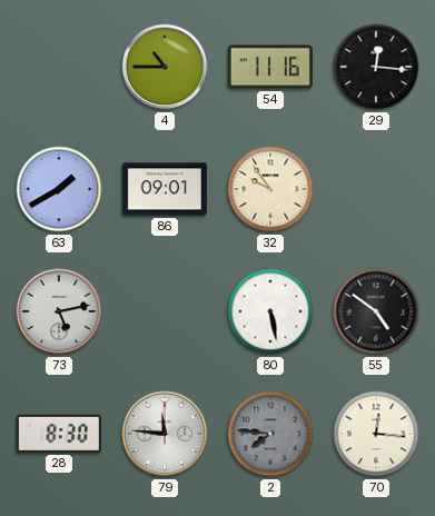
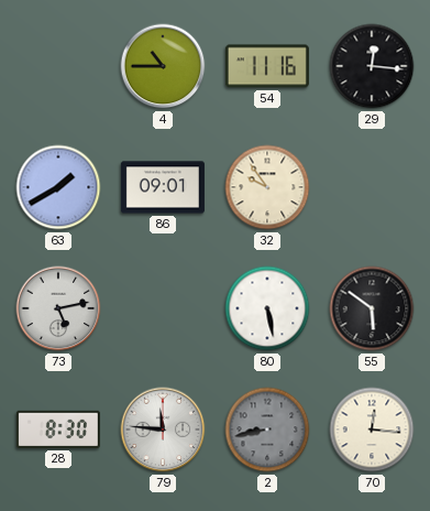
55: 4:51 -> 5:51 (372, 308)
2: 7:46 -> 8:43 (267, 430)
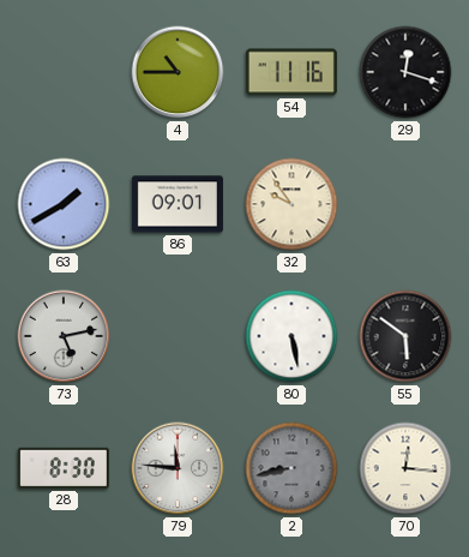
29: 12:16 -> 12:18 (405, 72)
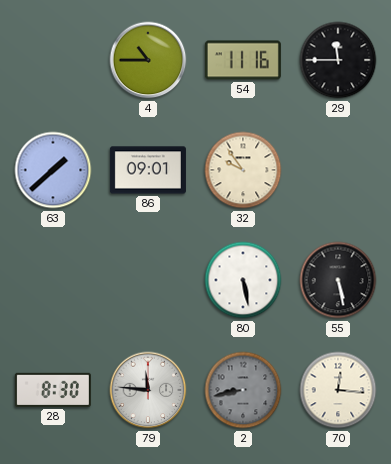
29: 12:18 -> 11:45 (338, 60)
63: 1:40 -> 1:38 (53, 170)
73: 5:13 -> none (64, 336)
55: 5:51 -> 5:28 (338, 280)
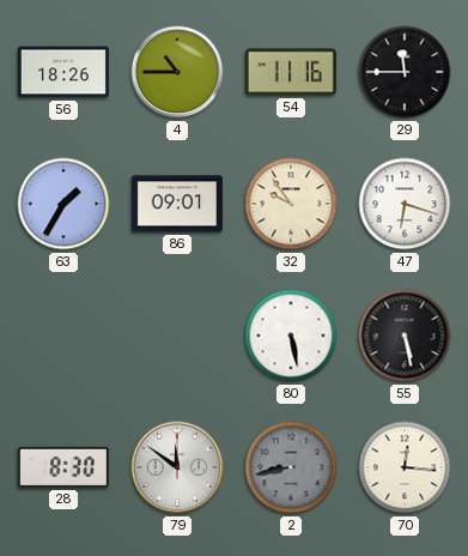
56: none -> 18:26 (63, 72)
63: 1:38 -> 1:35 (63, 204)
47: none -> 6:18 (405, 204)
79: 11:46 -> 11:51 (177, 467)
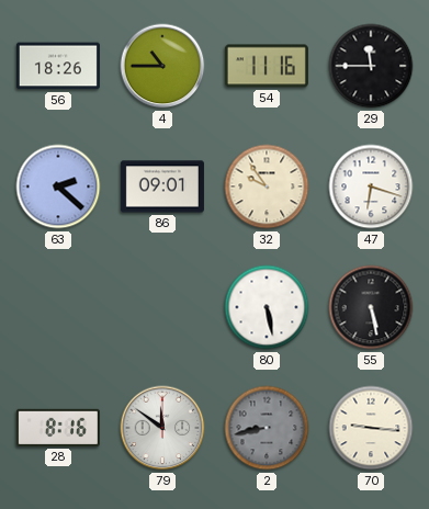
63: 1:35 -> 2:22 (58, 186)
28: 8:30 -> 8:16 (58, 428)
70: 12:16 -> 9:16 (371, 428)
